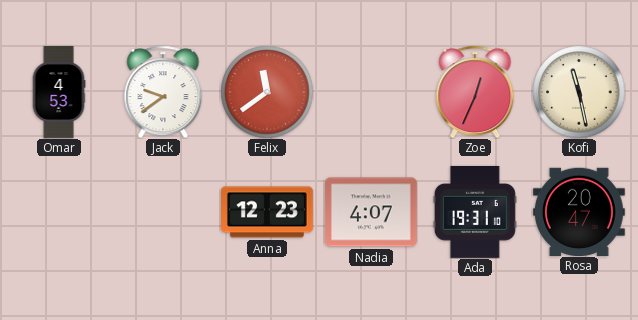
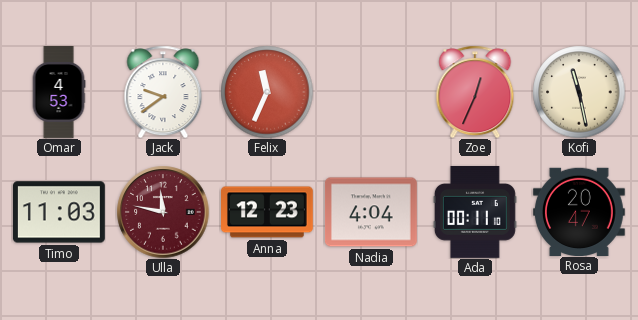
Felix: 11:39 -> 11:34 (267, 92)
Timo: none -> 11:03 (59, 212)
Ulla: none -> 11:47 (163, 212)
Nadia: 4:07 -> 4:04 (371, 212)
Ada: 19:31 -> 00:11 (475, 212)
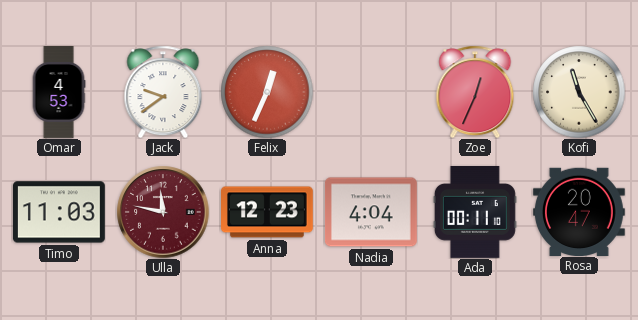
Felix: 11:34 -> 12:34 (267, 92)
Kofi: 11:28 -> 11:25 (579, 92)
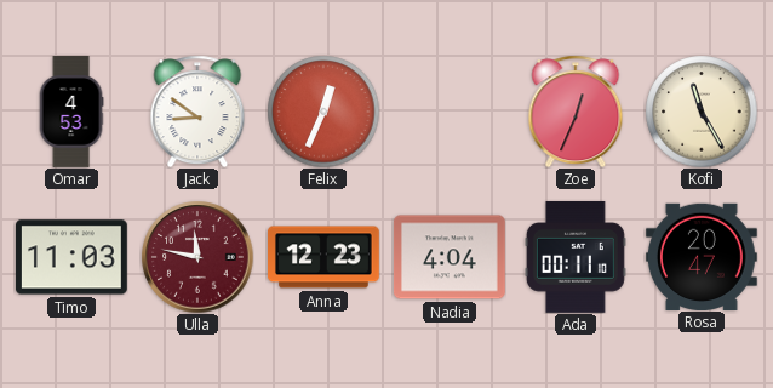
Jack: 9:39 -> 8:51 (197, 112)
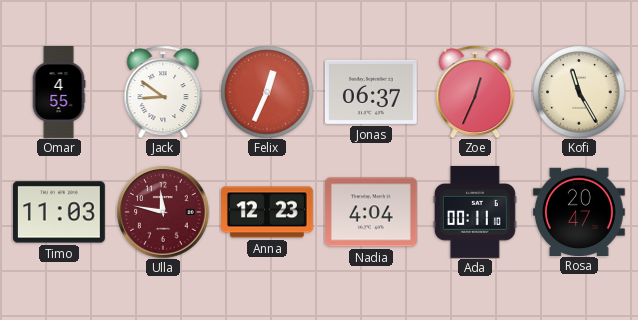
Omar: 4:53 -> 4:55 (59, 93)
Jonas: none -> 06:37 (371, 92)
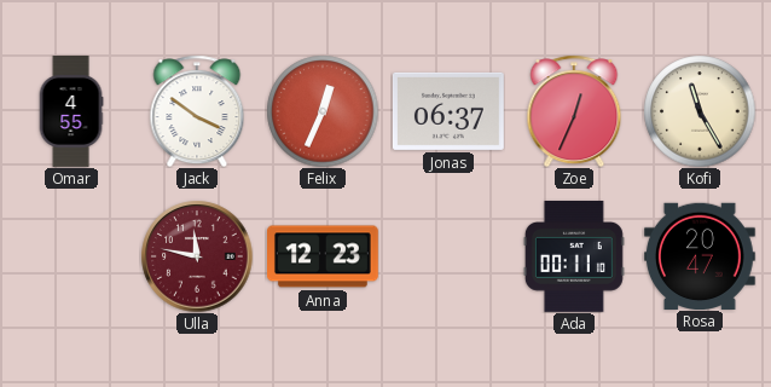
Jack: 8:51 -> 3:51 (197, 111)
Timo: 11:03 -> none (59, 212)
Nadia: 4:04 -> none (371, 212)
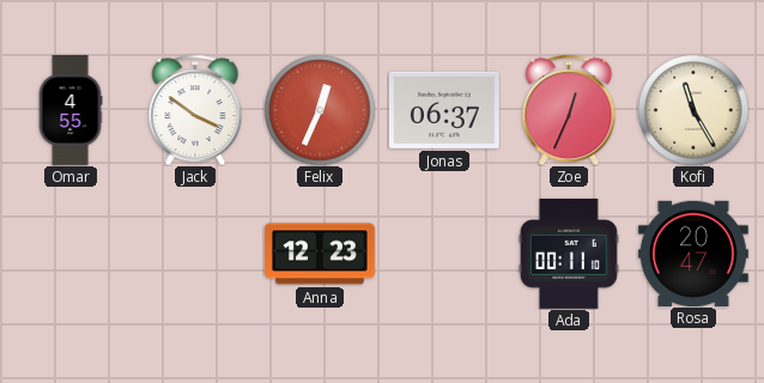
Ulla: 11:47 -> none (197, 256)
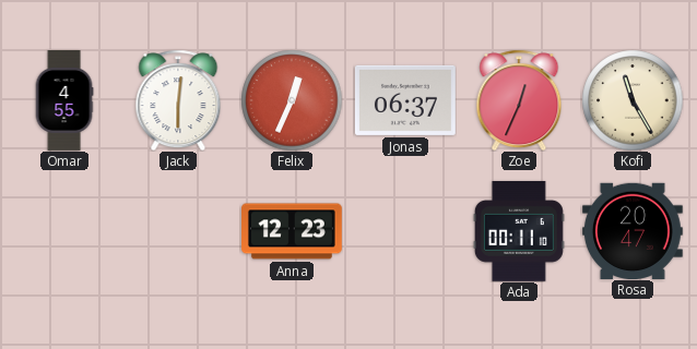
Jack: 3:51 -> 6:01 (178, 100)
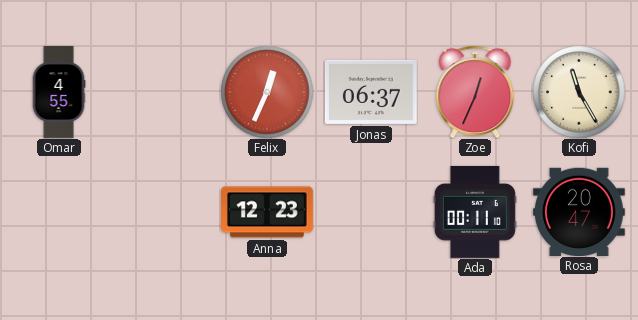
Jack: 6:01 -> none (178, 100)
